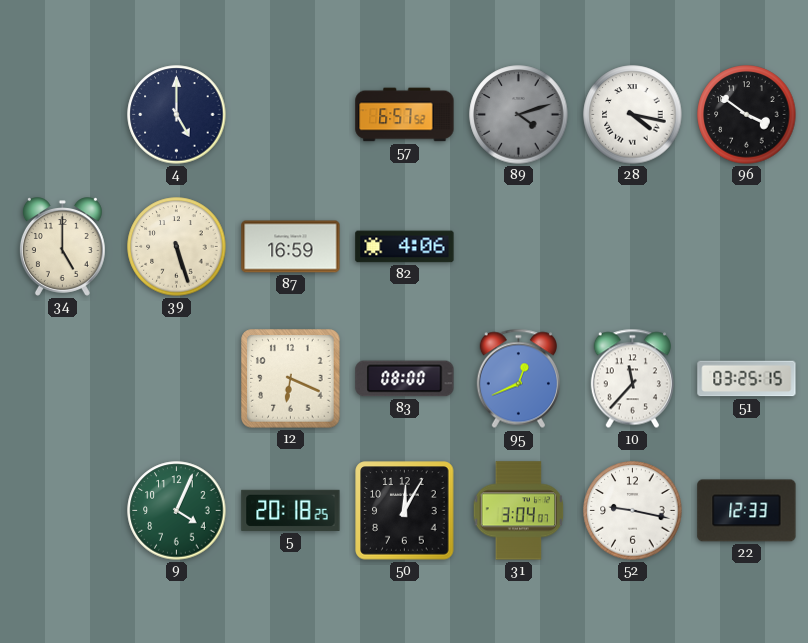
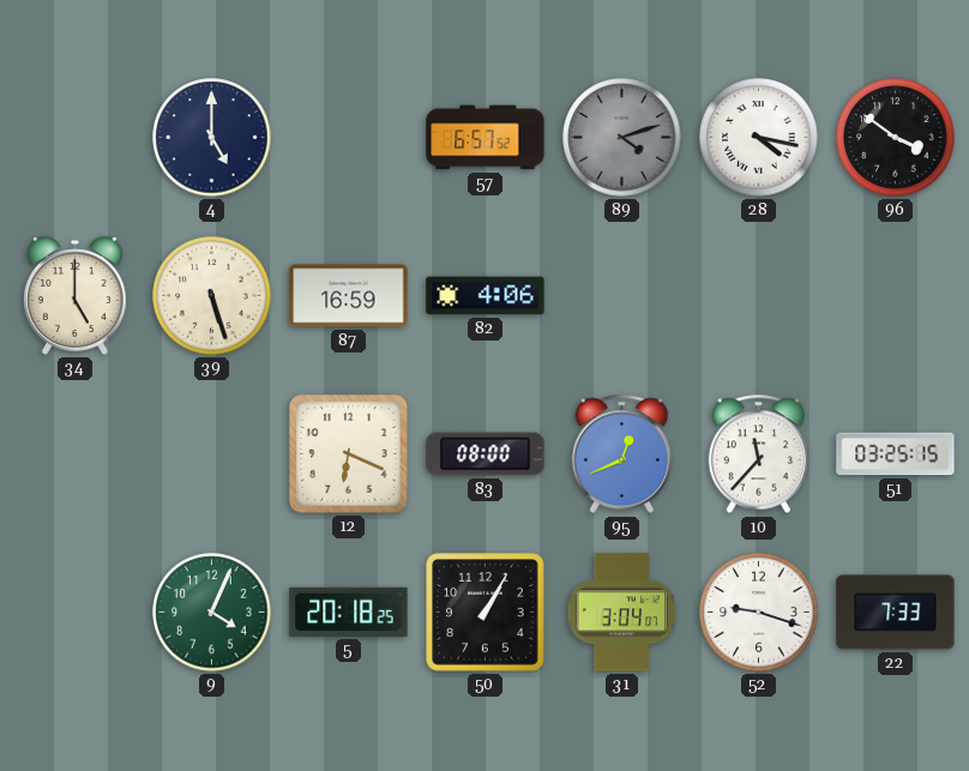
50: 12:05 -> 1:05 (486, 613)
52: 9:17 -> 9:18 (759, 613)
22: 12:33 -> 7:33 (896, 613)
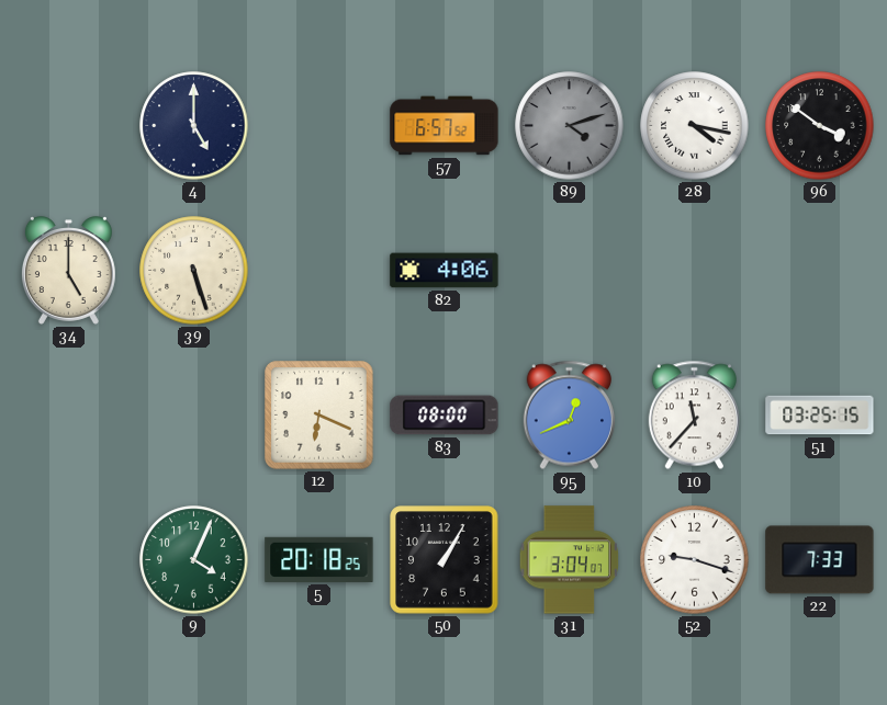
87: 16:59 -> none (349, 296)
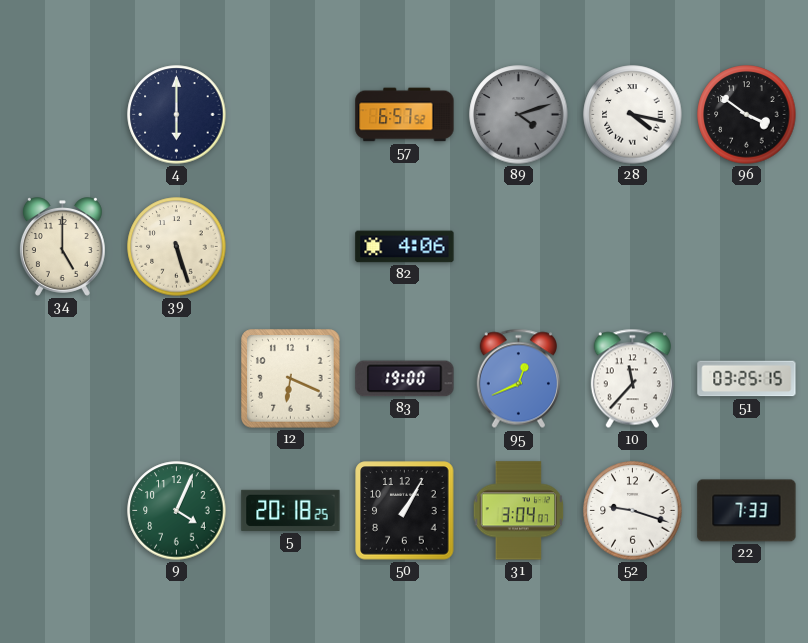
4: 5:00 -> 6:00 (177, 115)
83: 08:00 -> 19:00 (405, 379)
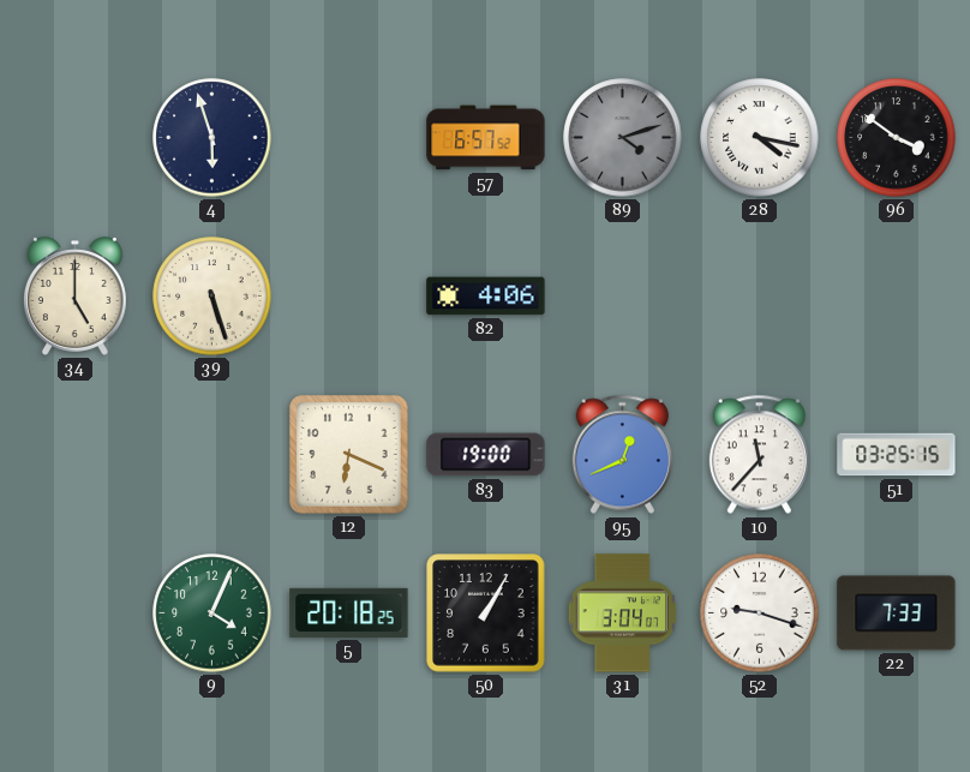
4: 6:00 -> 5:57 (212, 138)
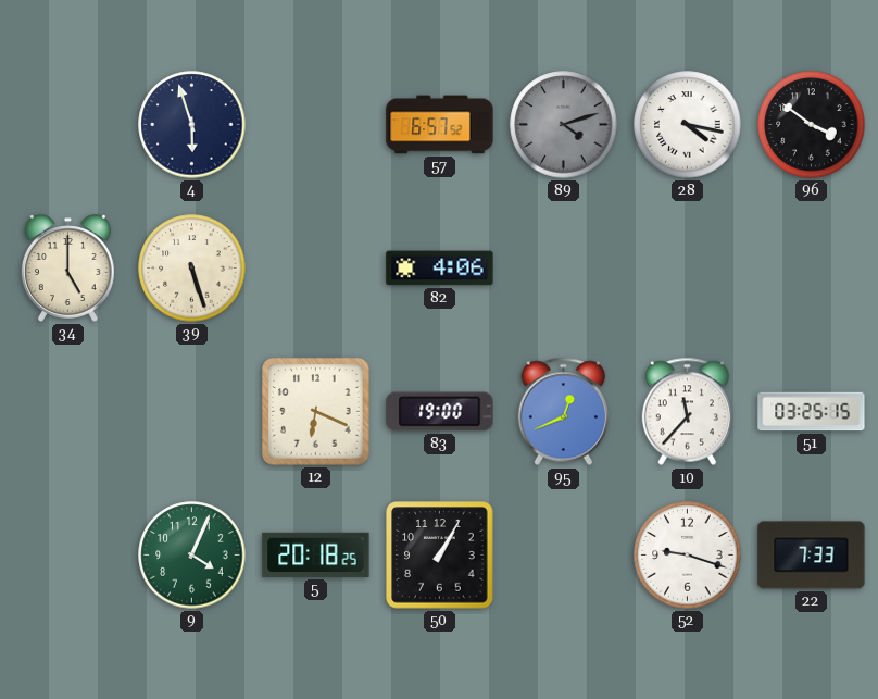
31: 3:04 -> none (623, 614)
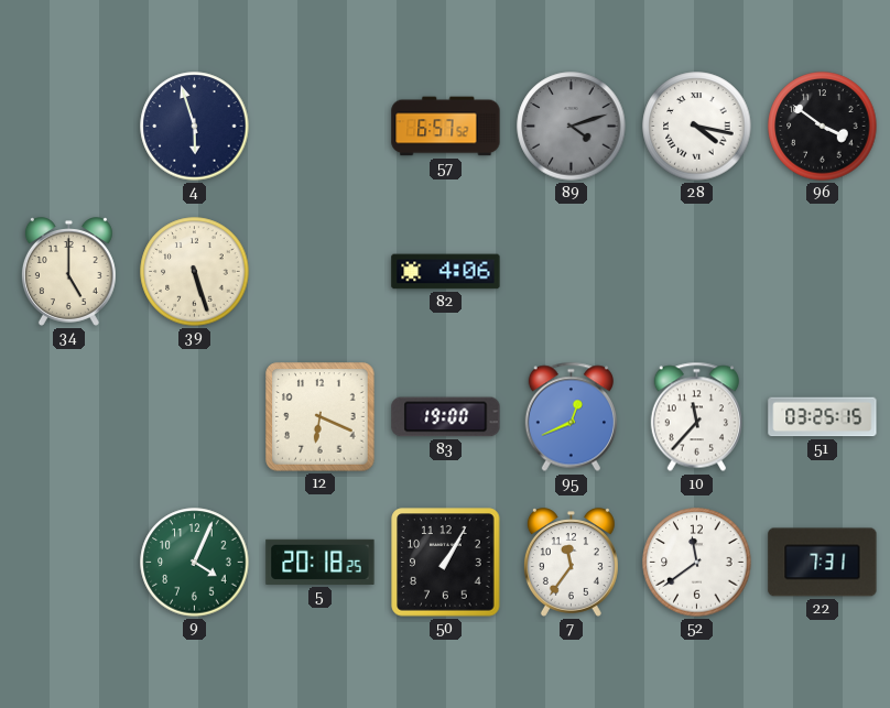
7: none -> 11:36 (571, 563)
52: 9:18 -> 11:39 (697, 563)
22: 7:33 -> 7:31 (823, 563)
